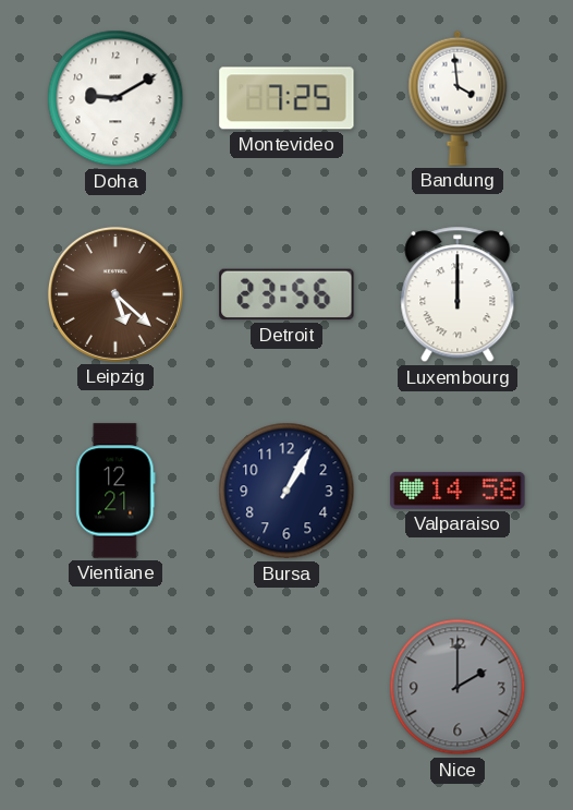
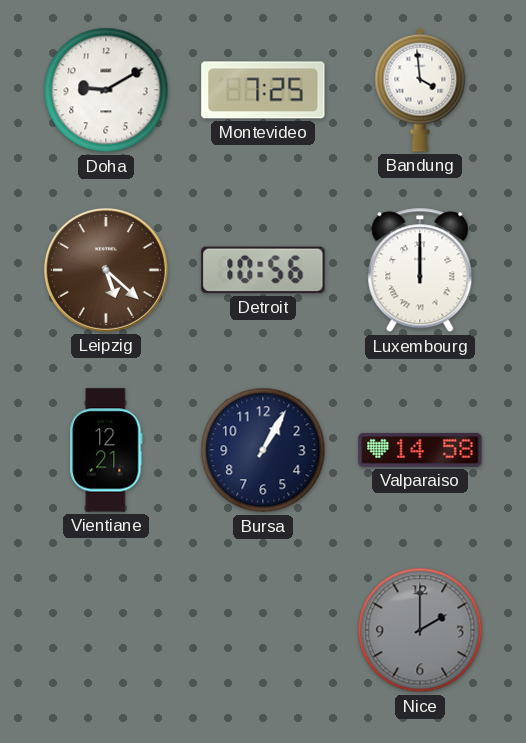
Detroit: 23:56 -> 10:56 (263, 270)
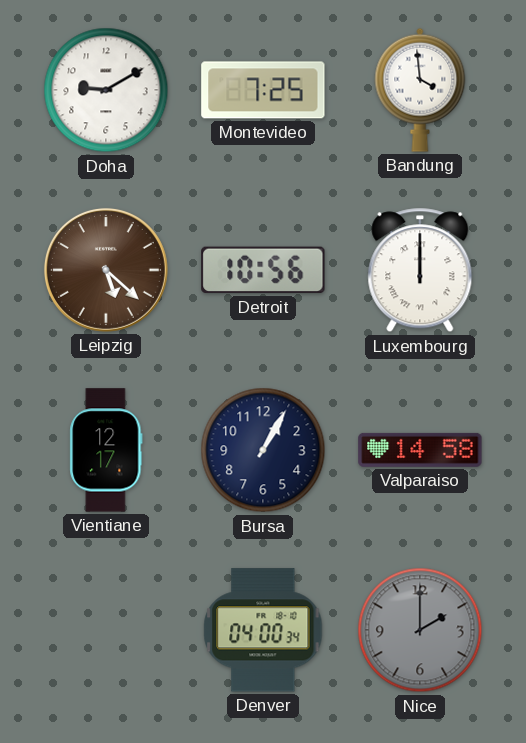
Vientiane: 12:21 -> 12:17 (106, 450)
Denver: none -> 04:00 (263, 630)
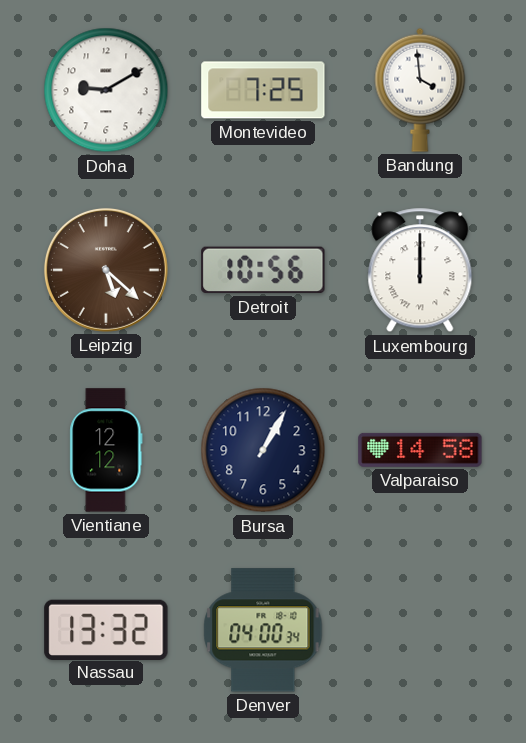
Vientiane: 12:17 -> 12:12 (106, 450)
Nassau: none -> 13:32 (106, 629)
Nice: 2:00 -> none (420, 630)
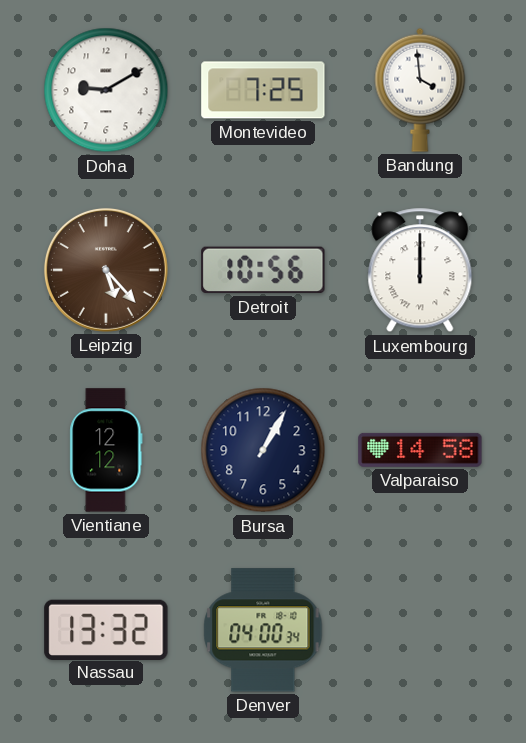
Leipzig: 5:22 -> 5:23 (106, 270)
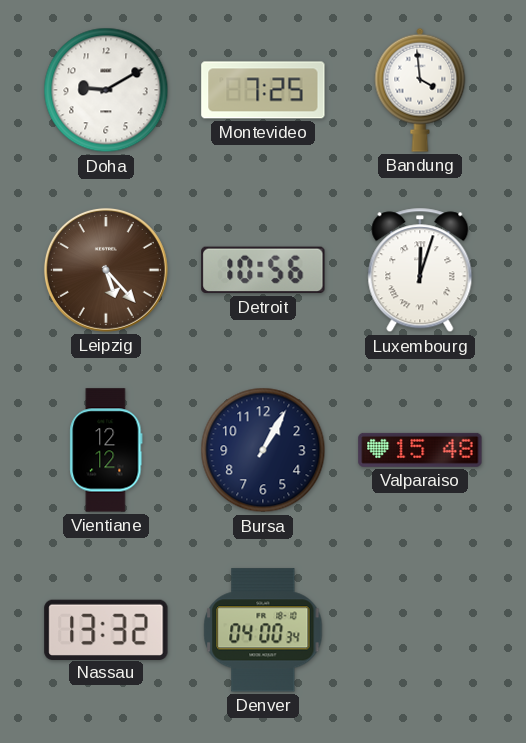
Luxembourg: 12:00 -> 12:03 (420, 270)
Valparaiso: 14:58 -> 15:48 (420, 450)
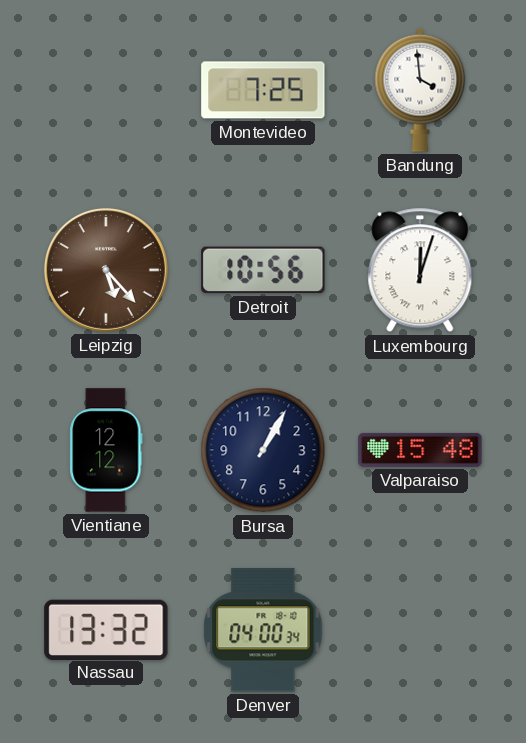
Doha: 9:10 -> none (106, 90)
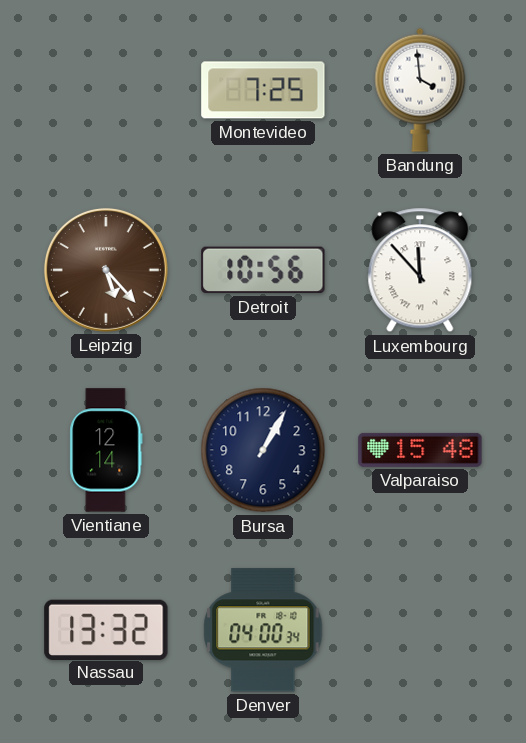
Luxembourg: 12:03 -> 11:53 (420, 270)
Vientiane: 12:12 -> 12:14 (106, 450)
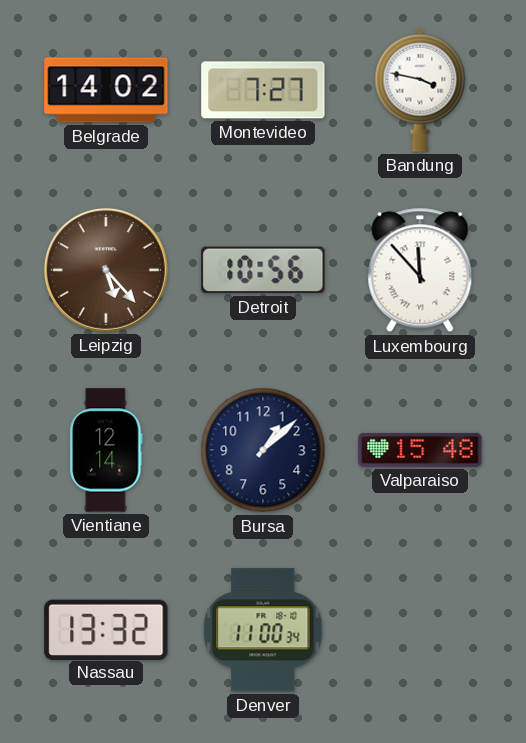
Belgrade: none -> 14:02 (106, 90)
Montevideo: 7:25 -> 7:27 (263, 90)
Bandung: 3:59 -> 3:47 (420, 90)
Bursa: 1:05 -> 1:08 (263, 450)
Denver: 04:00 -> 11:00 (263, 630)
